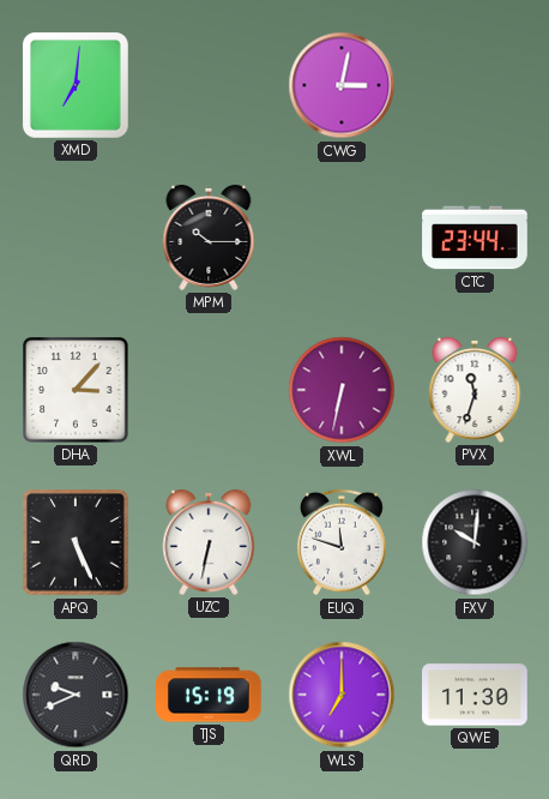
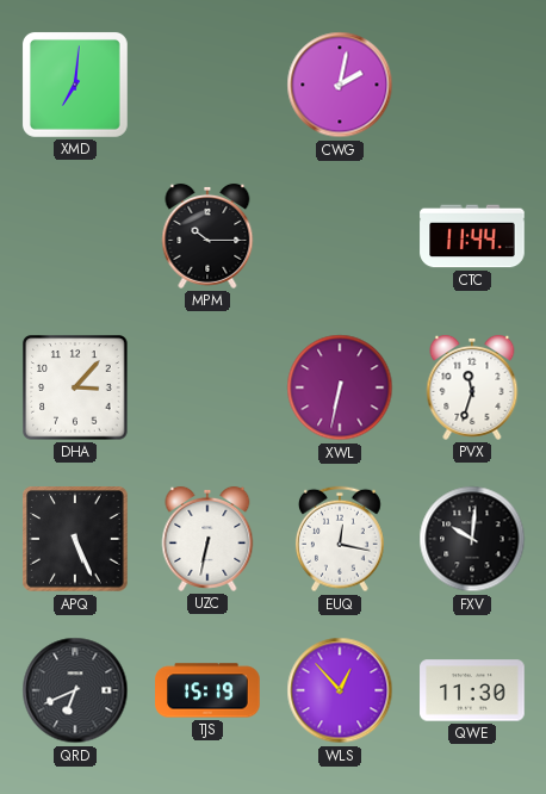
CWG: 3:02 -> 2:02 (340, 85)
CTC: 23:44 -> 11:44 (472, 236)
EUQ: 11:48 -> 12:17 (340, 539)
QRD: 9:41 -> 6:41 (75, 690)
WLS: 7:00 -> 12:53 (340, 690)
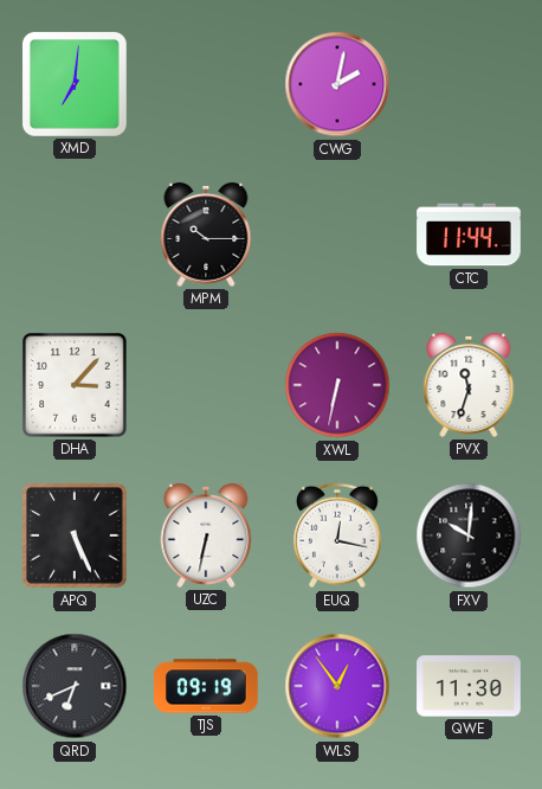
TJS: 15:19 -> 09:19 (206, 686)
WLS: 12:53 -> 12:54 (337, 686)
